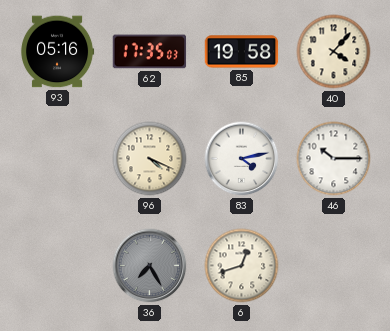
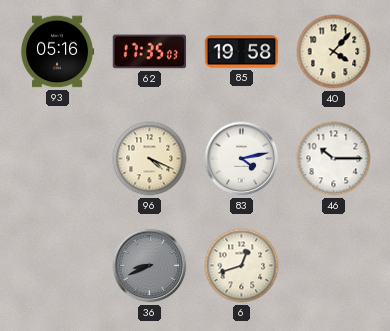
36: 7:25 -> 8:41 (150, 266)
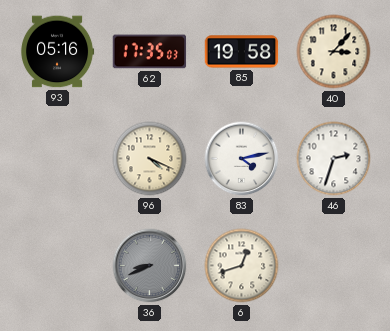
40: 4:07 -> 3:07 (334, 52)
46: 10:15 -> 2:33 (334, 159)
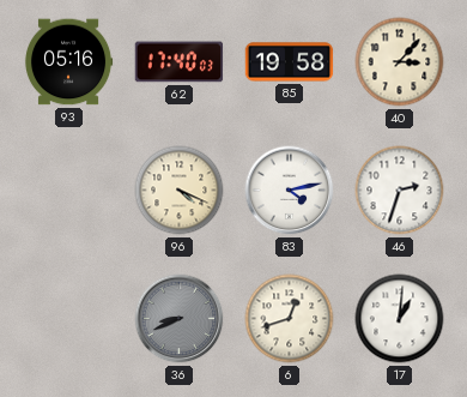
62: 17:35 -> 17:40 (180, 62)
17: none -> 1:01 (400, 319)
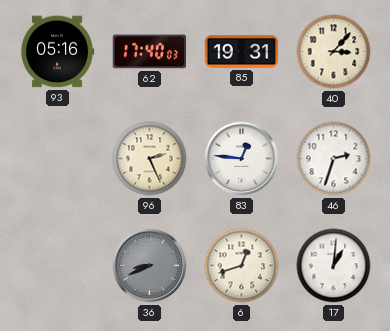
85: 19:58 -> 19:31 (242, 52)
96: 4:19 -> 2:26 (150, 159)
83: 4:13 -> 12:46 (242, 159)
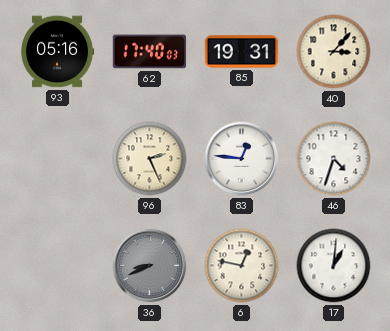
46: 2:33 -> 4:33 (334, 159)
6: 12:42 -> 12:47 (242, 266)
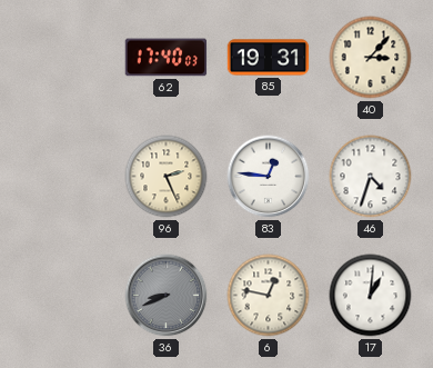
93: 05:16 -> none (57, 52)
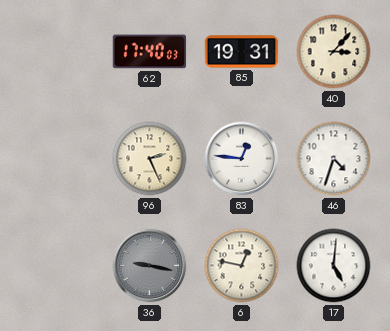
36: 8:41 -> 9:17 (150, 266)
17: 1:01 -> 5:01 (334, 266)
